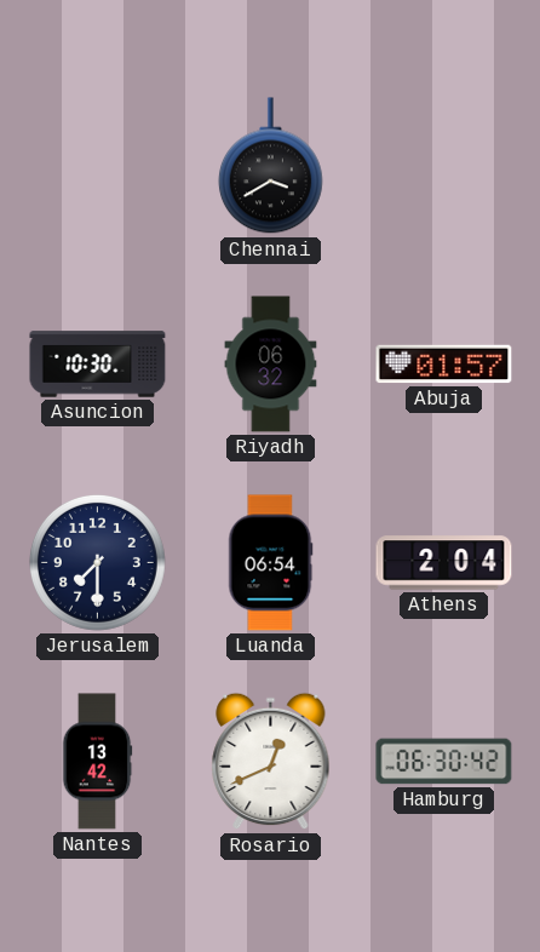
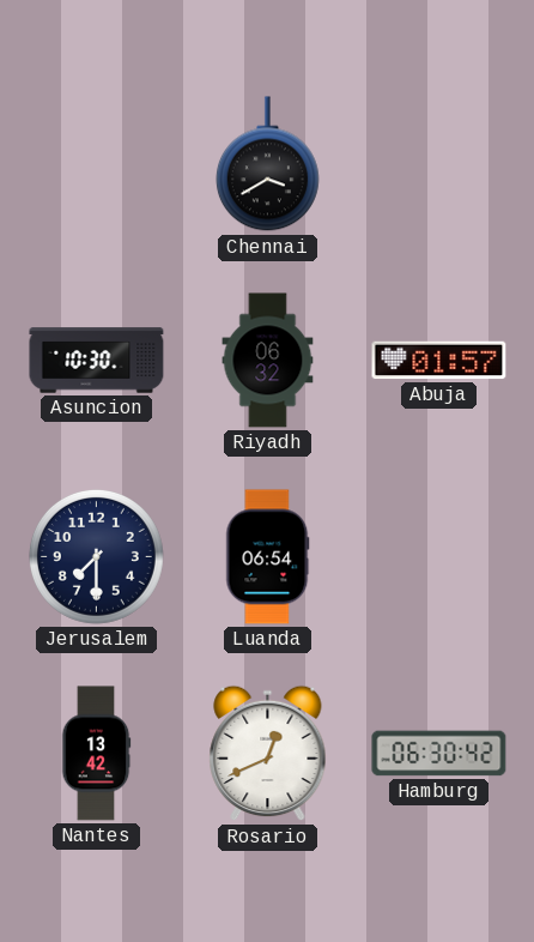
Athens: 2:04 -> none (444, 563)
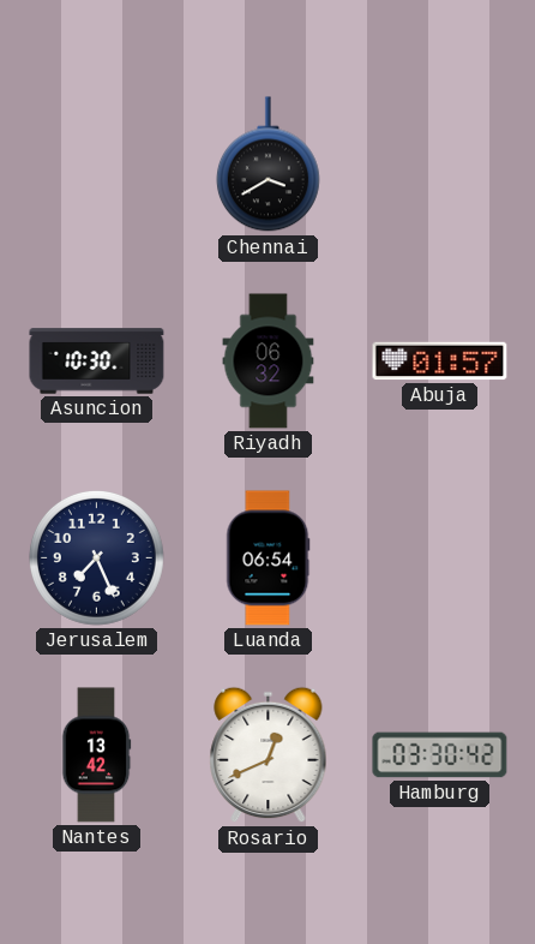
Jerusalem: 7:30 -> 7:26 (96, 557)
Hamburg: 06:30 -> 03:30 (440, 755)
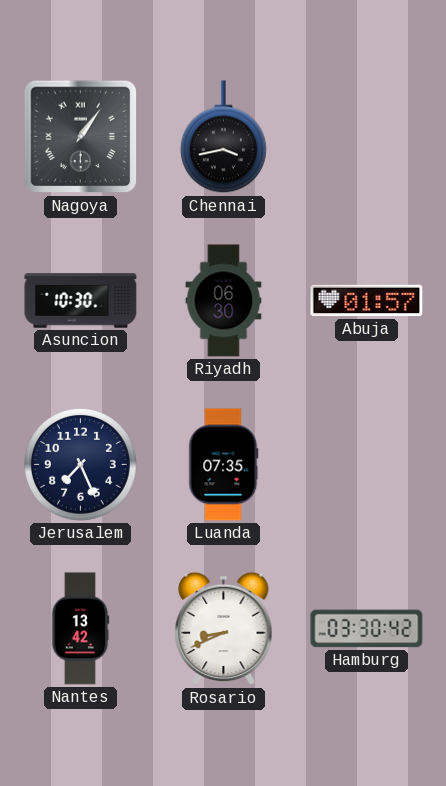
Nagoya: none -> 1:06 (81, 137)
Chennai: 3:40 -> 3:43 (223, 137)
Riyadh: 06:32 -> 06:30 (224, 301)
Luanda: 06:54 -> 07:35 (224, 465)
Rosario: 12:41 -> 8:41 (224, 629)
